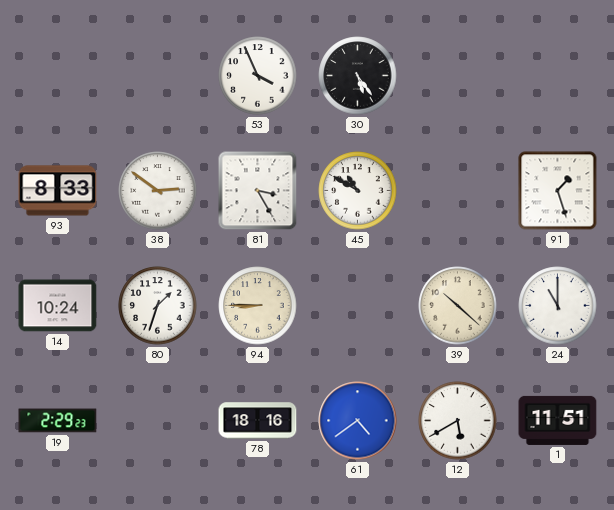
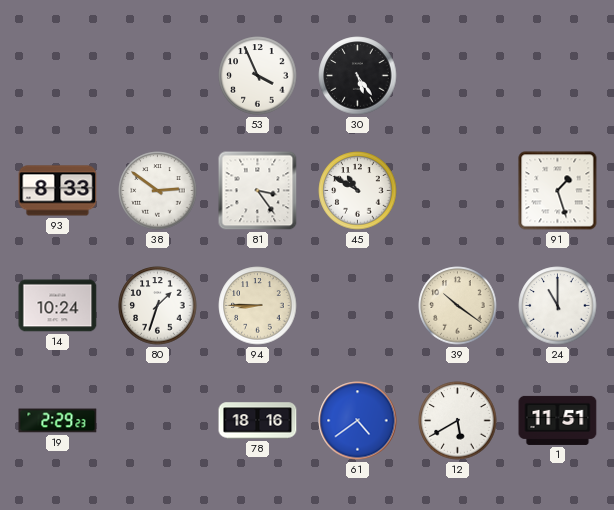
81: 3:25 -> 3:24 (258, 191)
39: 10:22 -> 10:21 (458, 306)
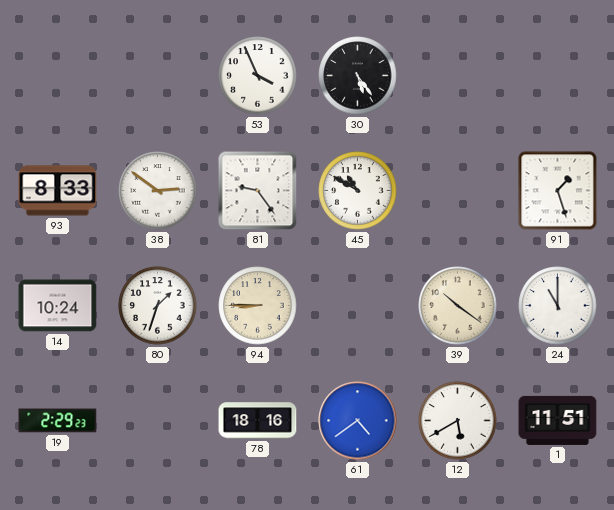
81: 3:24 -> 9:24 (258, 191)
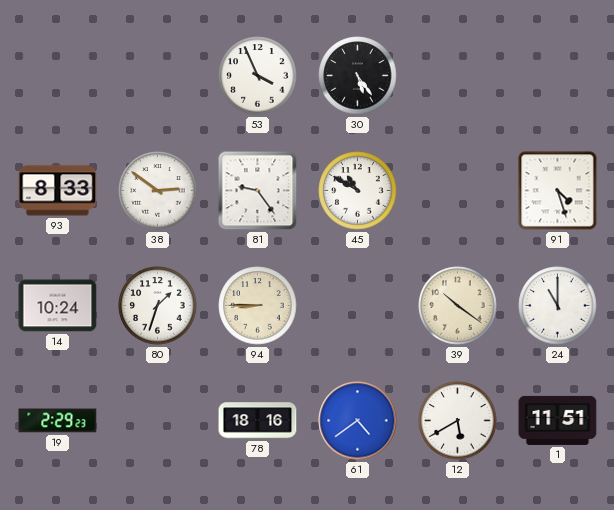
91: 1:27 -> 4:27 (558, 191)
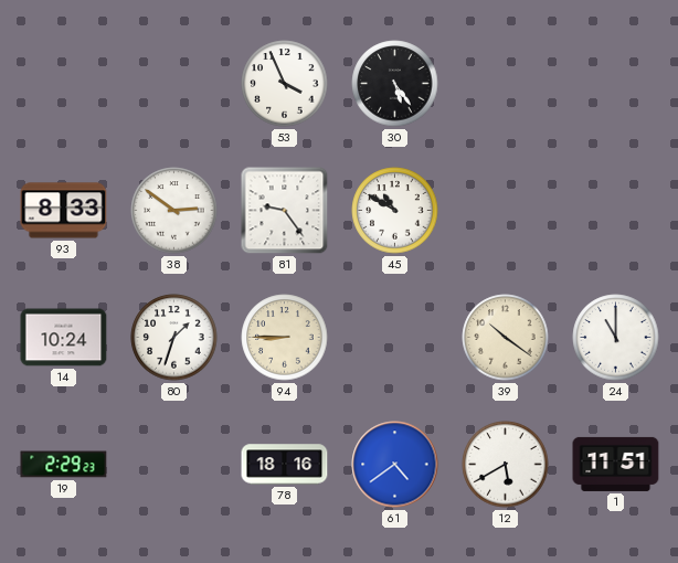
91: 4:27 -> none (558, 191)
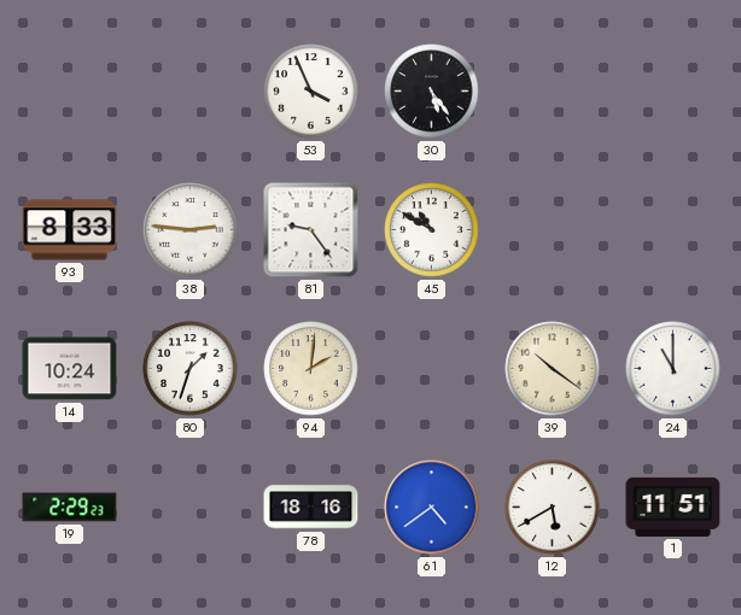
38: 2:51 -> 2:46 (191, 230)
94: 8:45 -> 2:01 (311, 369)
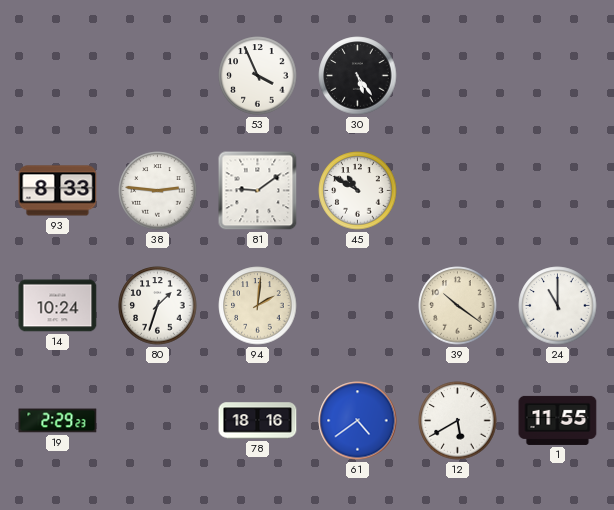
81: 9:24 -> 9:09 (258, 191)
1: 11:51 -> 11:55 (558, 420)
